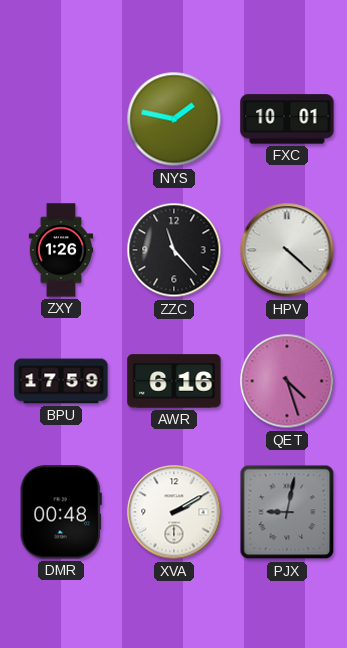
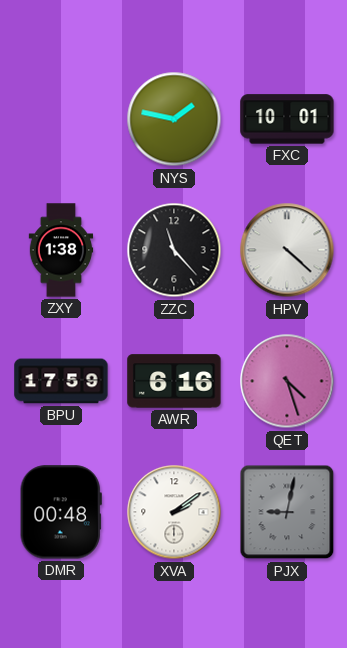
ZXY: 1:26 -> 1:38 (61, 250)
XVA: 2:10 -> 2:09 (174, 512)
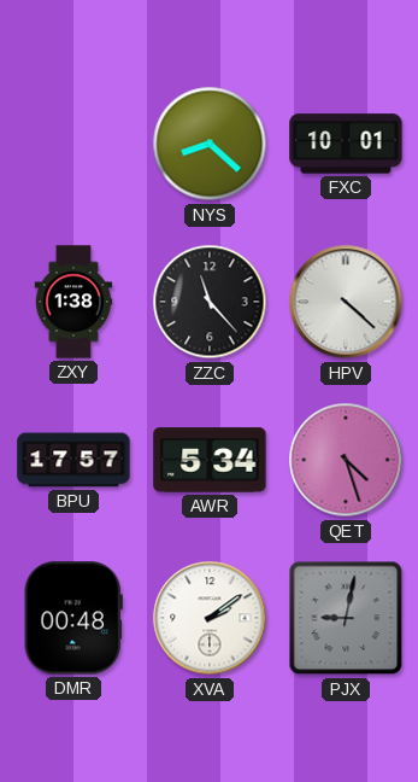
NYS: 1:47 -> 8:22 (210, 144)
BPU: 17:59 -> 17:57 (73, 460)
AWR: 6:16 -> 5:34 (210, 460)
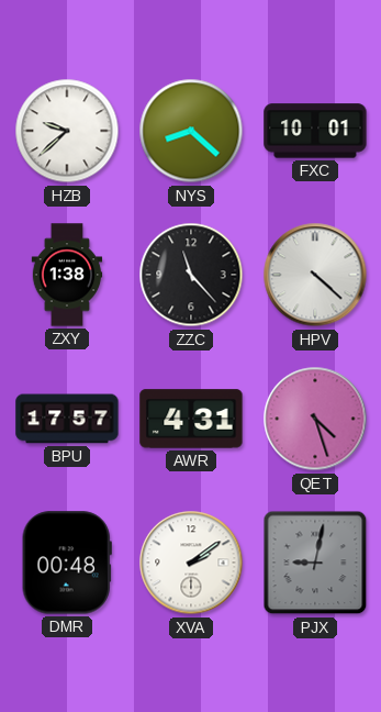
HZB: none -> 9:38 (67, 131)
AWR: 5:34 -> 4:31 (191, 419)
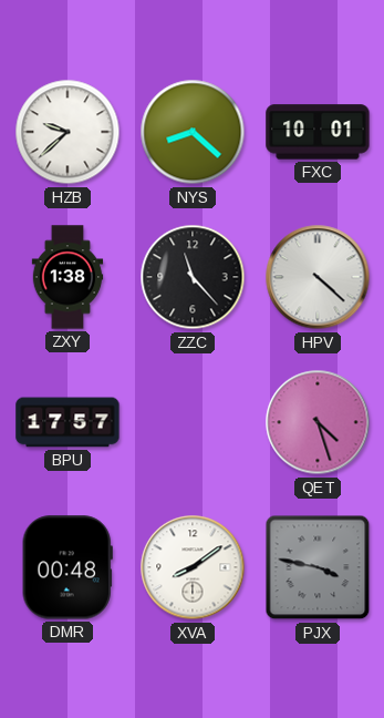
AWR: 4:31 -> none (191, 419)
XVA: 2:09 -> 8:09 (193, 567)
PJX: 9:02 -> 3:47 (318, 567)
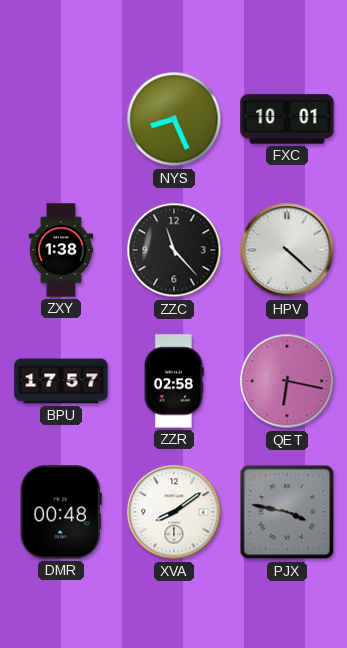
HZB: 9:38 -> none (68, 132)
NYS: 8:22 -> 8:26 (174, 119)
ZZR: none -> 02:58 (174, 381)
QET: 4:27 -> 6:17 (287, 381)
